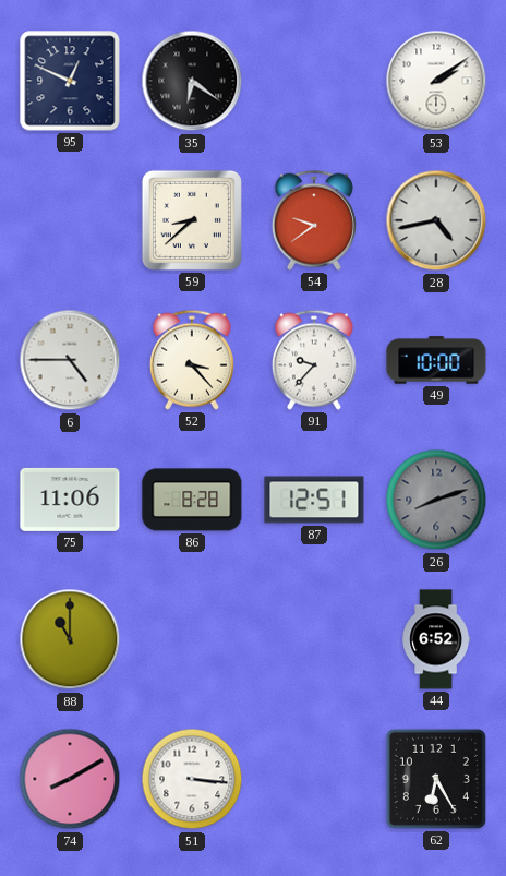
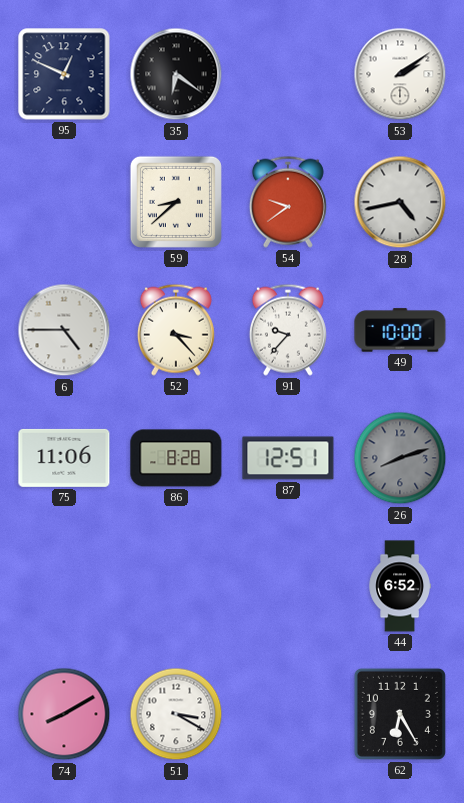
88: 11:00 -> none (70, 639)
51: 3:16 -> 3:20 (176, 714)
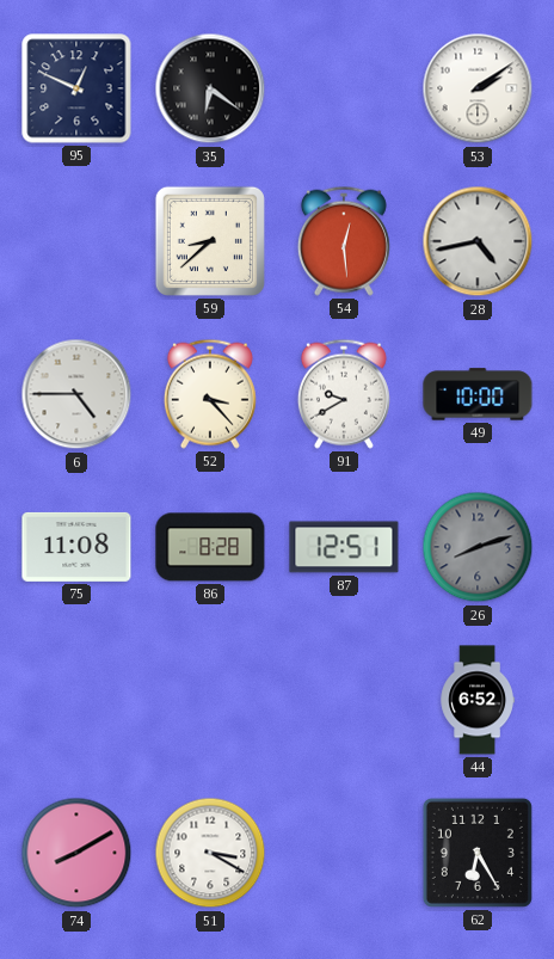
54: 9:39 -> 12:29 (344, 241)
91: 9:37 -> 9:40 (344, 394)
75: 11:06 -> 11:08 (76, 547)
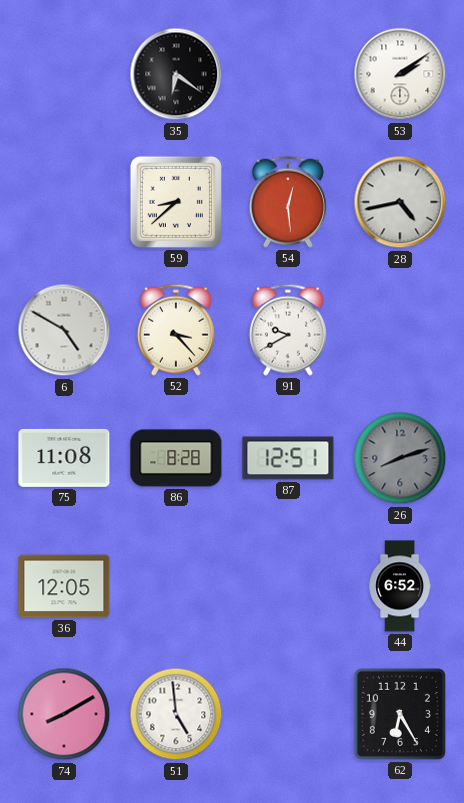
95: 12:49 -> none (76, 88)
6: 4:45 -> 4:50 (64, 330)
49: 10:00 -> none (478, 394)
36: none -> 12:05 (64, 586)
51: 3:20 -> 4:59 (176, 714)
